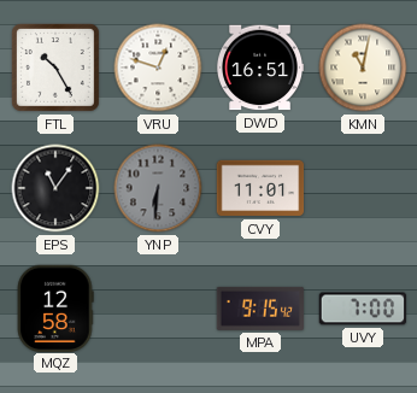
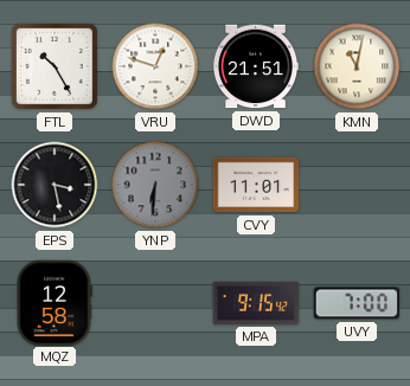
DWD: 16:51 -> 21:51 (256, 66)
EPS: 11:06 -> 3:28 (55, 185)
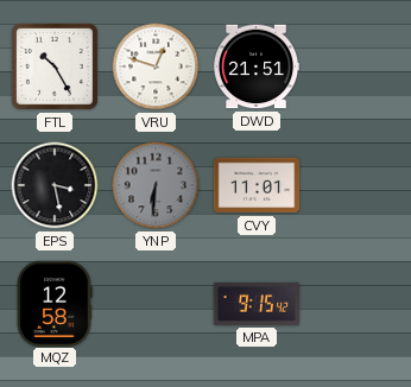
KMN: 11:02 -> none (357, 66)
UVY: 7:00 -> none (355, 303)
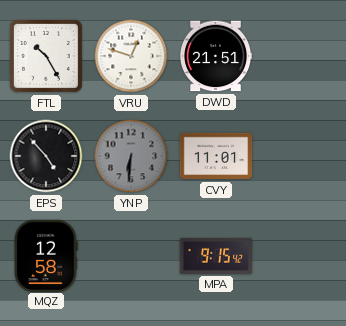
EPS: 3:28 -> 4:53 (46, 156)
